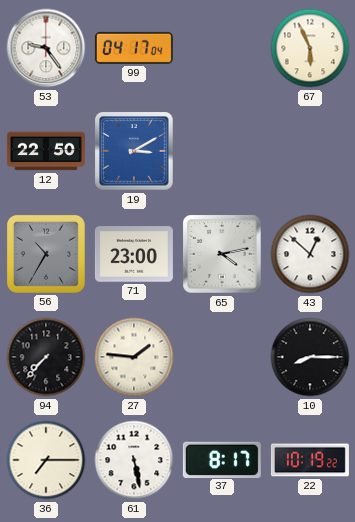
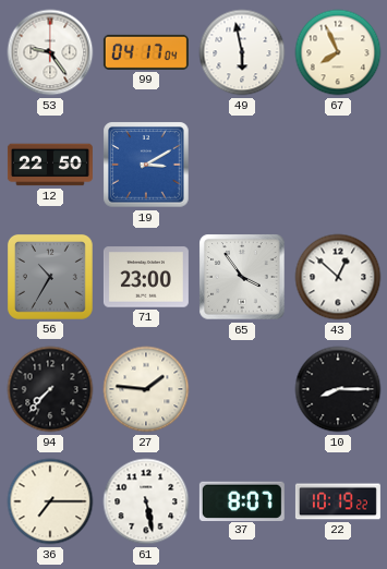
49: none -> 5:58 (242, 52)
67: 5:56 -> 7:56 (338, 52)
65: 4:13 -> 3:54 (242, 277)
37: 8:17 -> 8:07 (242, 500)
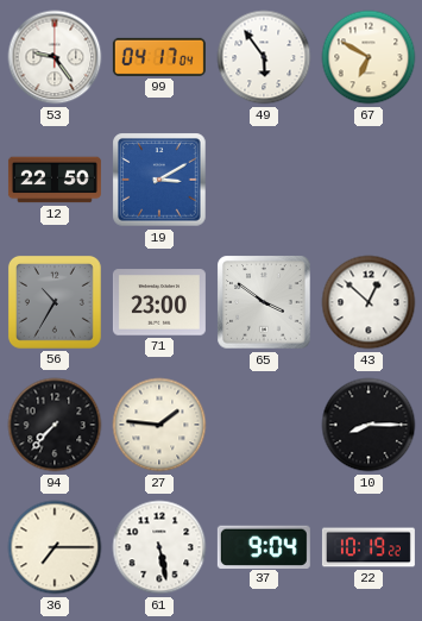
49: 5:58 -> 5:54 (264, 57)
67: 7:56 -> 6:50 (369, 57)
65: 3:54 -> 3:51 (264, 302)
37: 8:07 -> 9:04 (264, 546)
